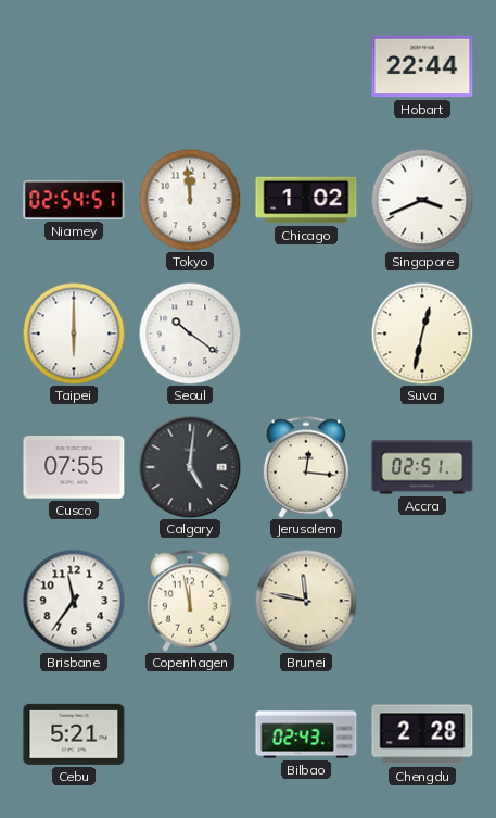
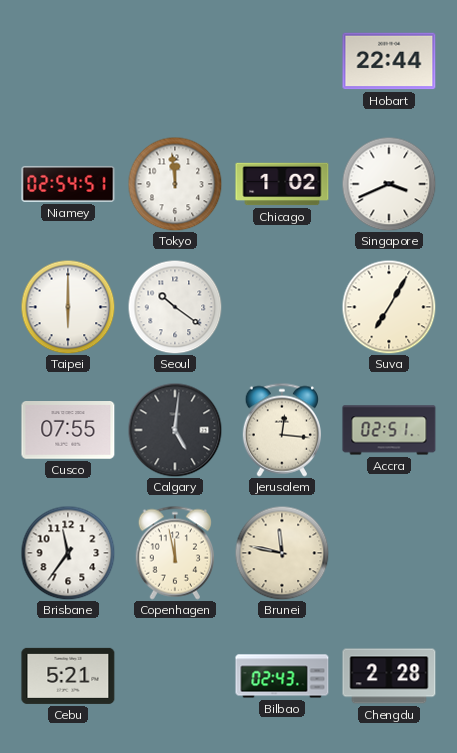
Suva: 12:32 -> 7:05 (389, 307)
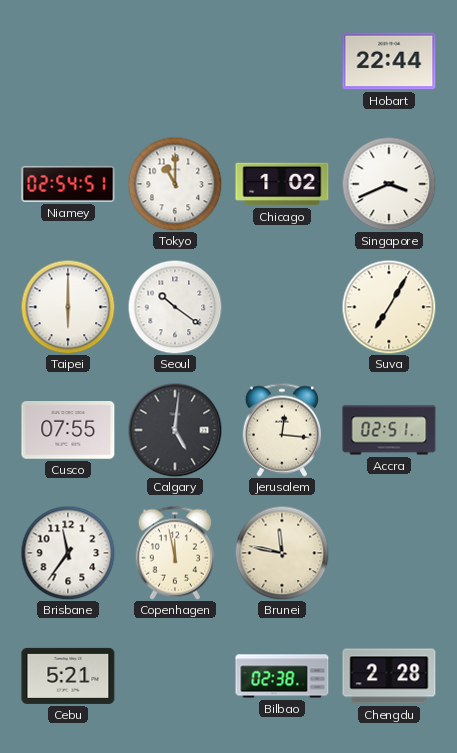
Tokyo: 11:59 -> 11:00 (175, 184)
Bilbao: 02:43 -> 02:38 (282, 676)
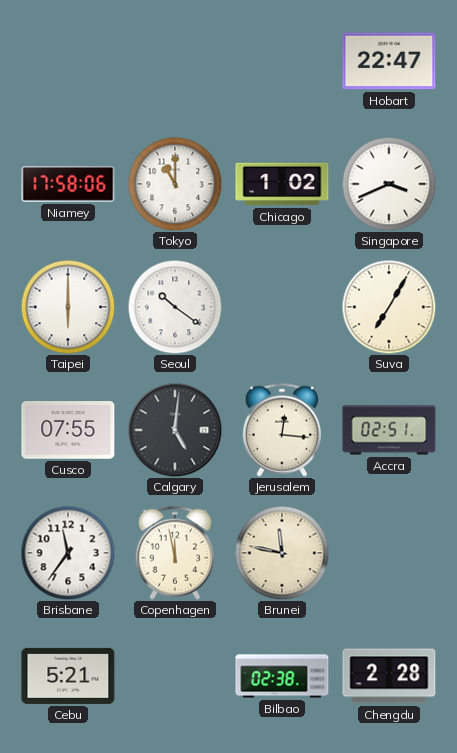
Hobart: 22:44 -> 22:47 (389, 61)
Niamey: 02:54 -> 17:58 (68, 184)
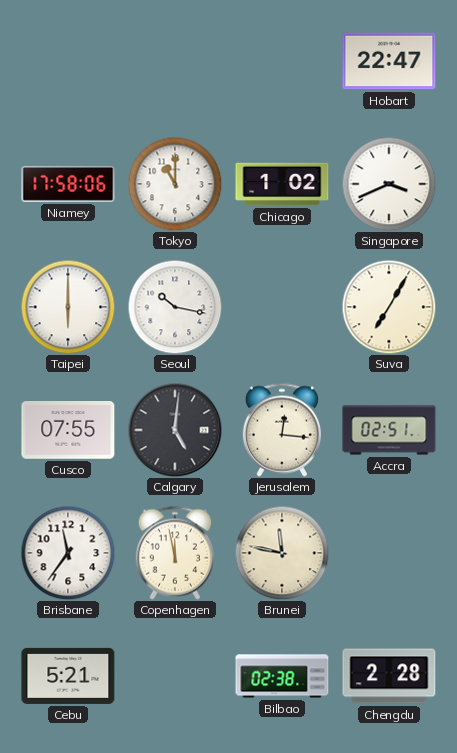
Seoul: 10:21 -> 10:17 (175, 307)
